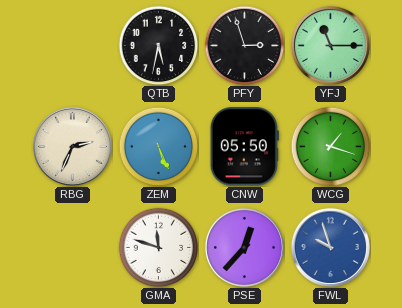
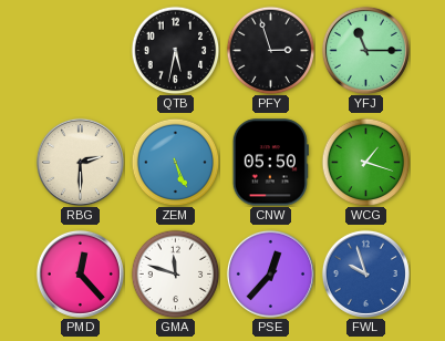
RBG: 2:34 -> 2:30 (80, 162)
PMD: none -> 12:23 (80, 273)
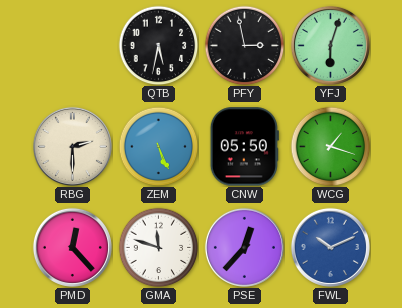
PFY: 2:57 -> 2:58 (244, 45)
YFJ: 11:15 -> 6:03 (330, 45)
FWL: 9:57 -> 10:11 (330, 247)
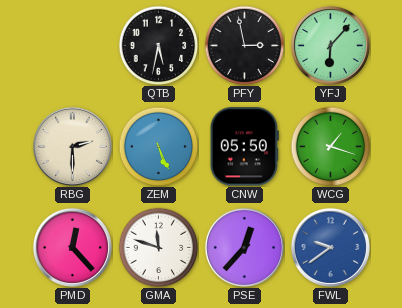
YFJ: 6:03 -> 6:07 (330, 45)
FWL: 10:11 -> 9:39 (330, 247)
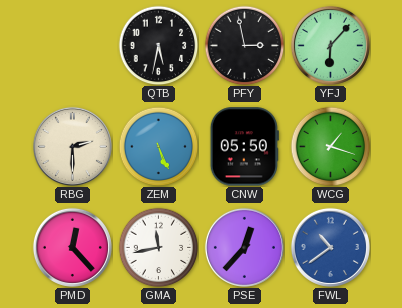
GMA: 11:48 -> 11:43 (158, 247)
FWL: 9:39 -> 10:39 (330, 247)
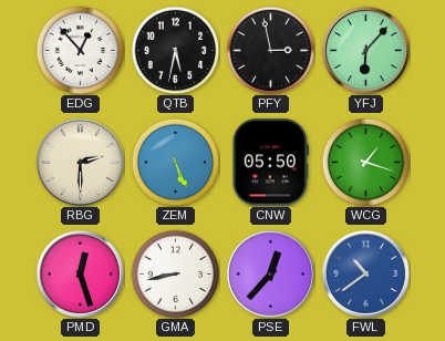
EDG: none -> 12:53 (80, 50)
PMD: 12:23 -> 12:27 (80, 273)
GMA: 11:43 -> 8:43 (175, 273)
